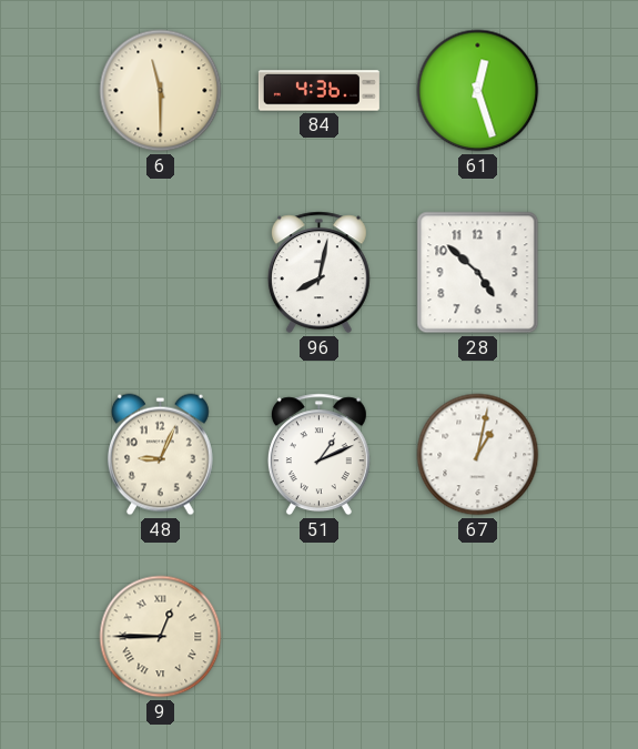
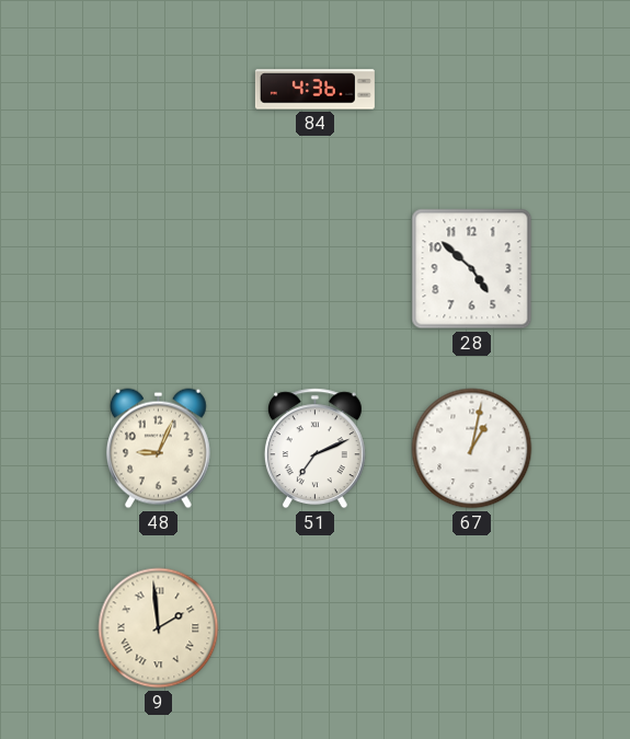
6: 11:30 -> none (161, 91)
61: 12:27 -> none (478, 91)
96: 8:02 -> none (318, 273)
51: 1:11 -> 7:11 (314, 449)
9: 12:45 -> 1:59 (159, 628)
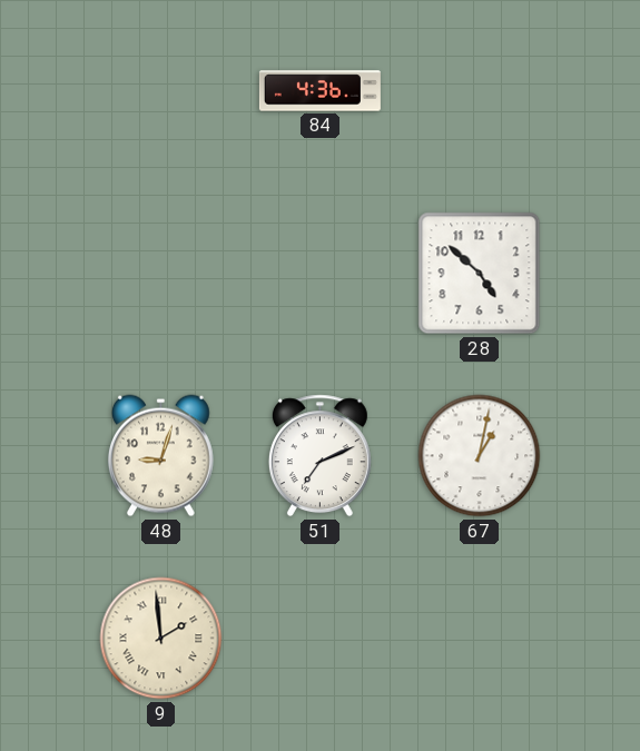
48: 9:04 -> 9:03 (160, 456)
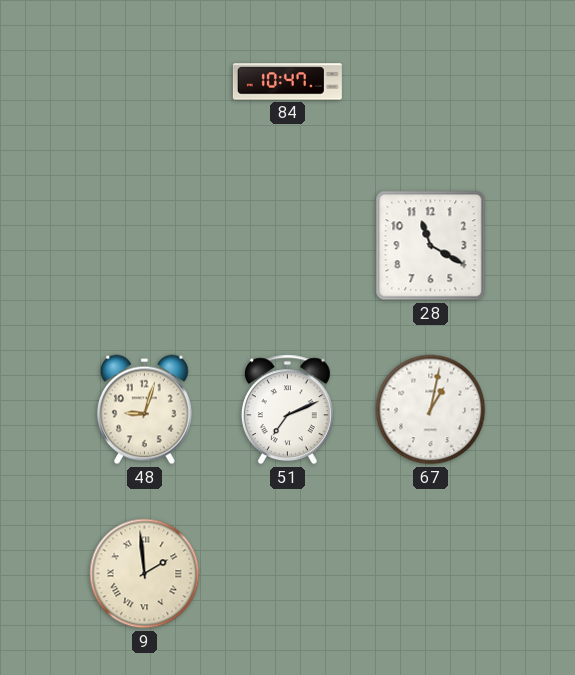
84: 4:36 -> 10:47 (287, 82)
28: 4:52 -> 11:20 (431, 246)
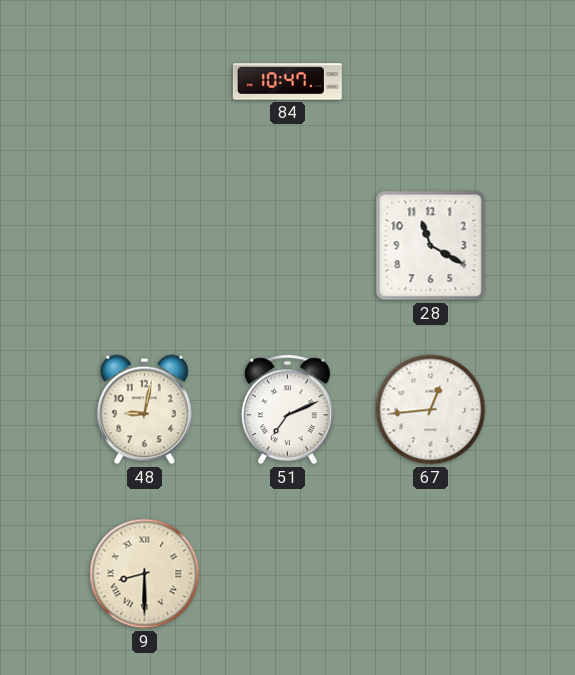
48: 9:03 -> 9:02 (144, 410)
67: 1:02 -> 12:44 (431, 410)
9: 1:59 -> 8:30 (145, 574)
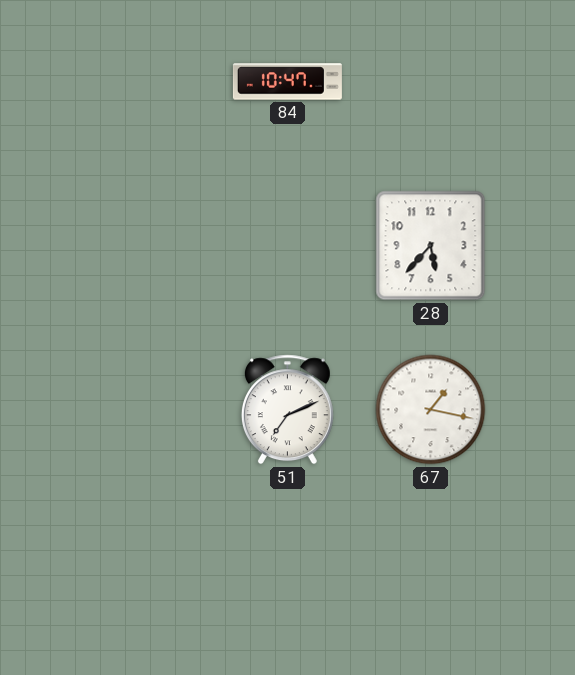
28: 11:20 -> 5:37 (431, 246)
48: 9:02 -> none (144, 410)
67: 12:44 -> 1:17 (431, 410)
9: 8:30 -> none (145, 574)
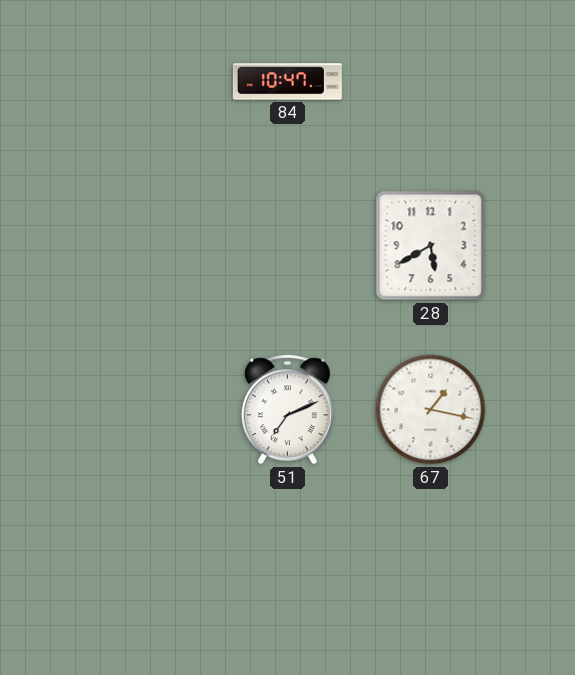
28: 5:37 -> 5:40 (431, 246)
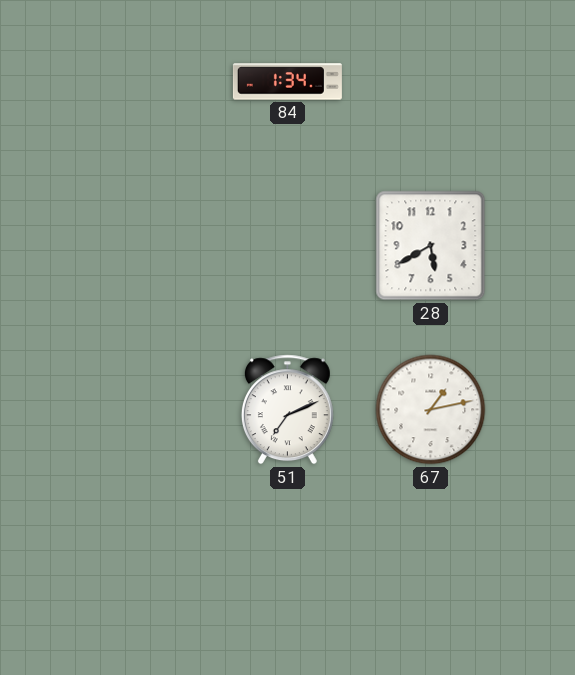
84: 10:47 -> 1:34 (287, 82)
67: 1:17 -> 1:13 (431, 410)
